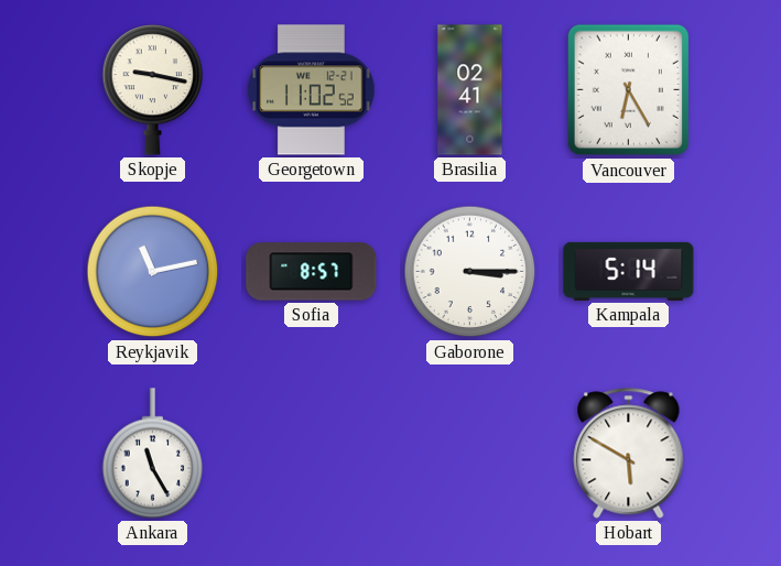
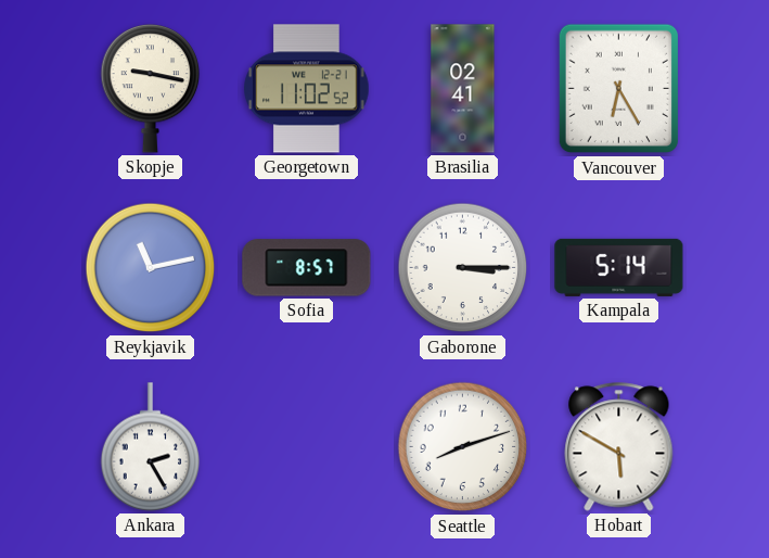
Ankara: 11:25 -> 2:25 (151, 447)
Seattle: none -> 8:12 (463, 447)
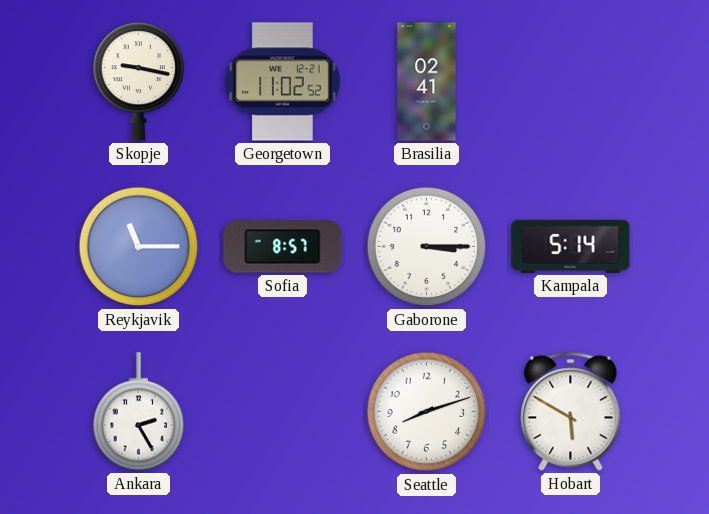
Vancouver: 6:25 -> none (618, 89)
Reykjavik: 11:13 -> 11:15 (139, 247)
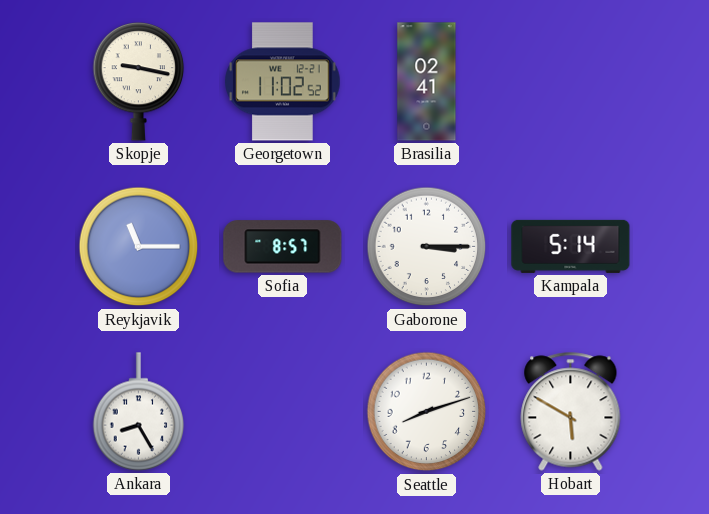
Ankara: 2:25 -> 8:25 (139, 412)
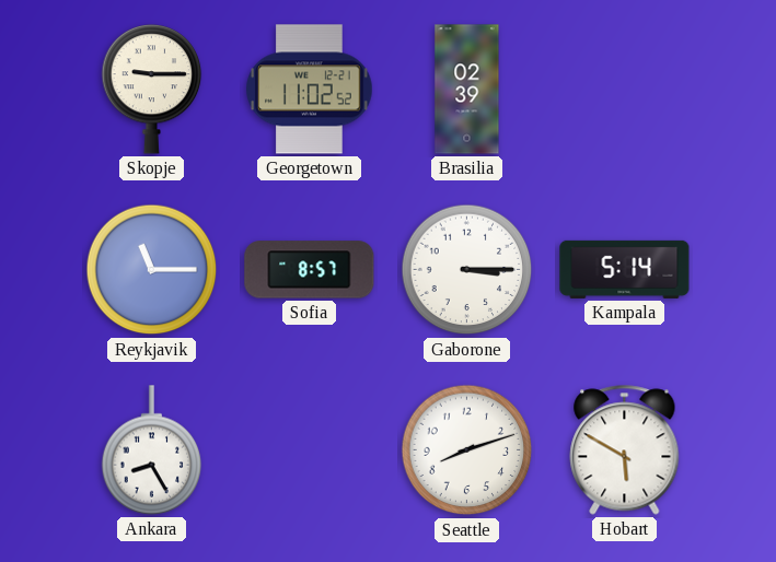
Skopje: 9:17 -> 9:15 (152, 89)
Brasilia: 02:41 -> 02:39 (467, 90)
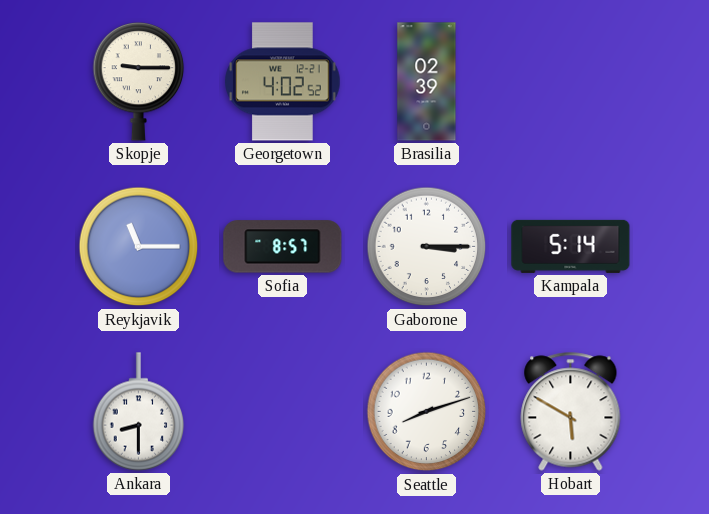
Georgetown: 11:02 -> 4:02 (283, 82)
Ankara: 8:25 -> 8:30 (139, 412)
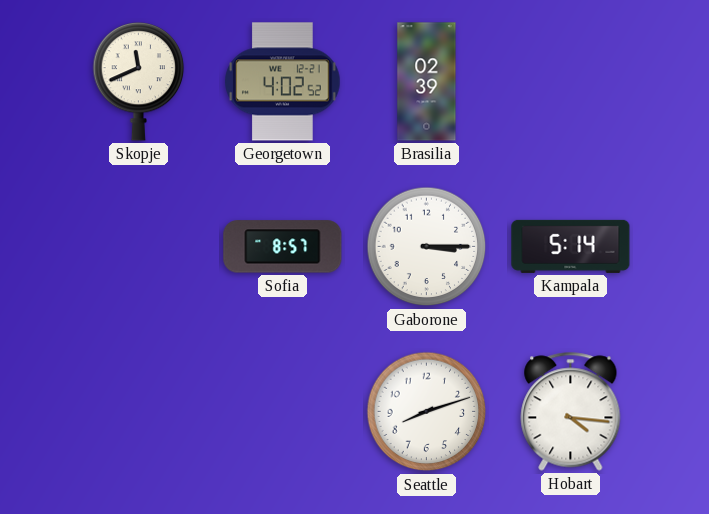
Skopje: 9:15 -> 11:41 (139, 81)
Reykjavik: 11:15 -> none (139, 247)
Ankara: 8:30 -> none (139, 412)
Hobart: 5:50 -> 4:16 (571, 412)
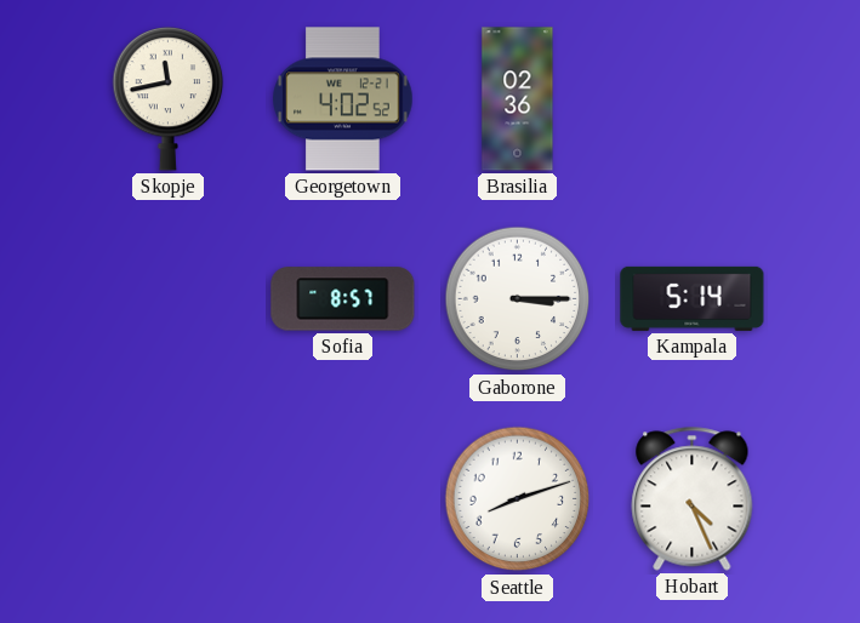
Skopje: 11:41 -> 11:43 (169, 98)
Brasilia: 02:39 -> 02:36 (518, 99)
Hobart: 4:16 -> 4:26 (693, 499)
